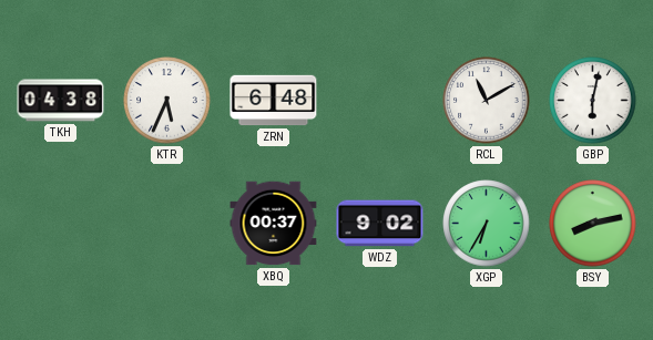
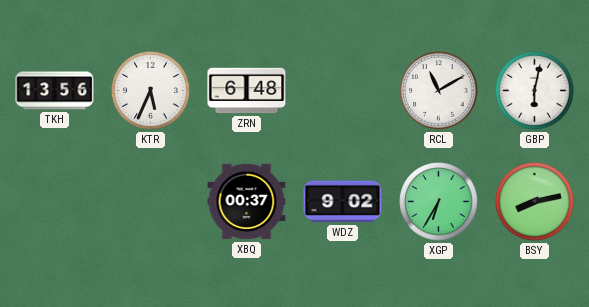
TKH: 04:38 -> 13:56 (55, 91)
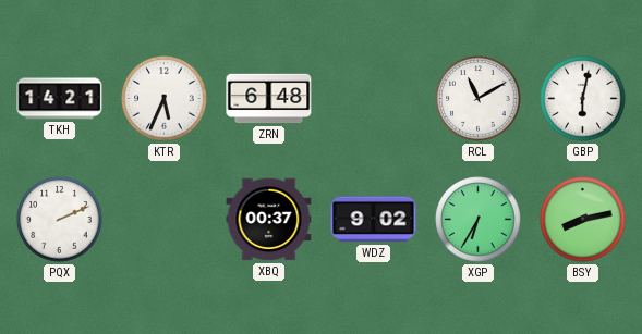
TKH: 13:56 -> 14:21 (60, 99)
PQX: none -> 2:11 (60, 220)
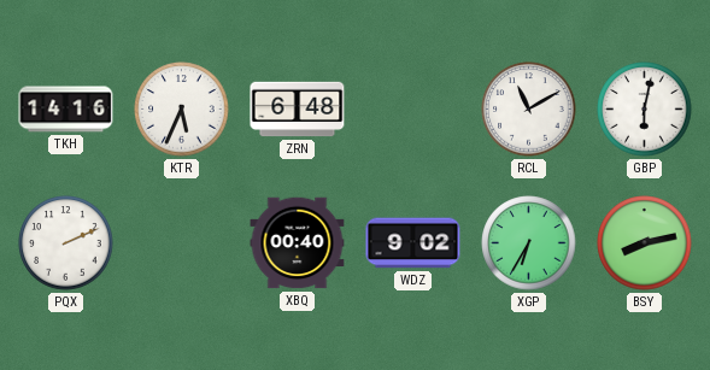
TKH: 14:21 -> 14:16 (66, 110)
XBQ: 00:37 -> 00:40 (298, 243)
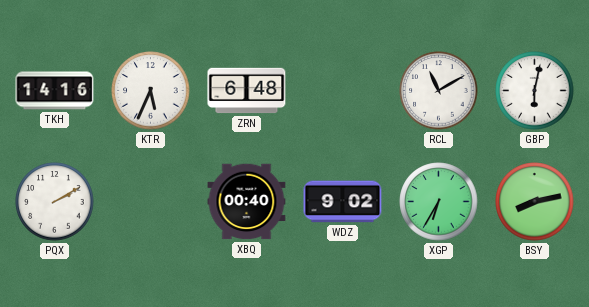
PQX: 2:11 -> 2:10 (55, 202)
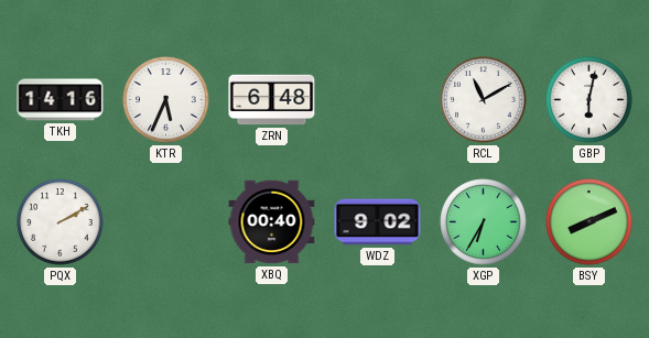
BSY: 8:13 -> 8:11 (589, 222)
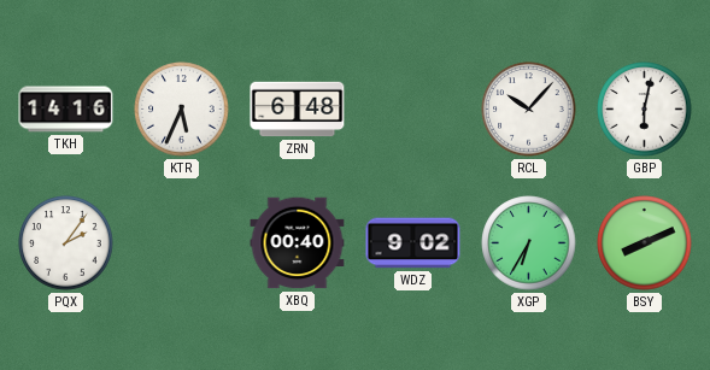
RCL: 11:10 -> 10:07 (529, 110)
PQX: 2:10 -> 2:06 (66, 243)
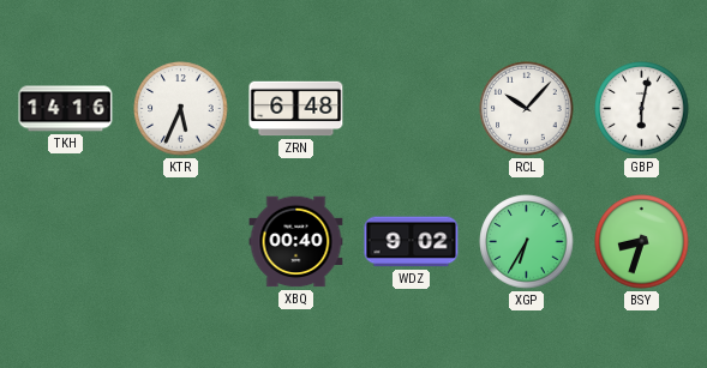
PQX: 2:06 -> none (66, 243)
BSY: 8:11 -> 8:33 (642, 242)
